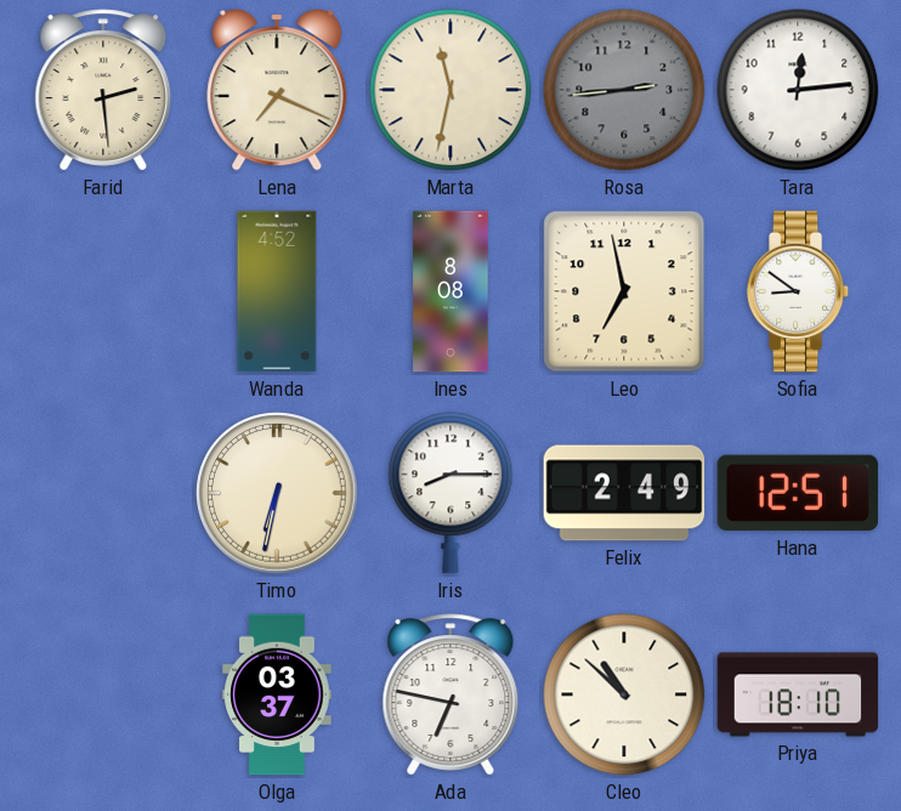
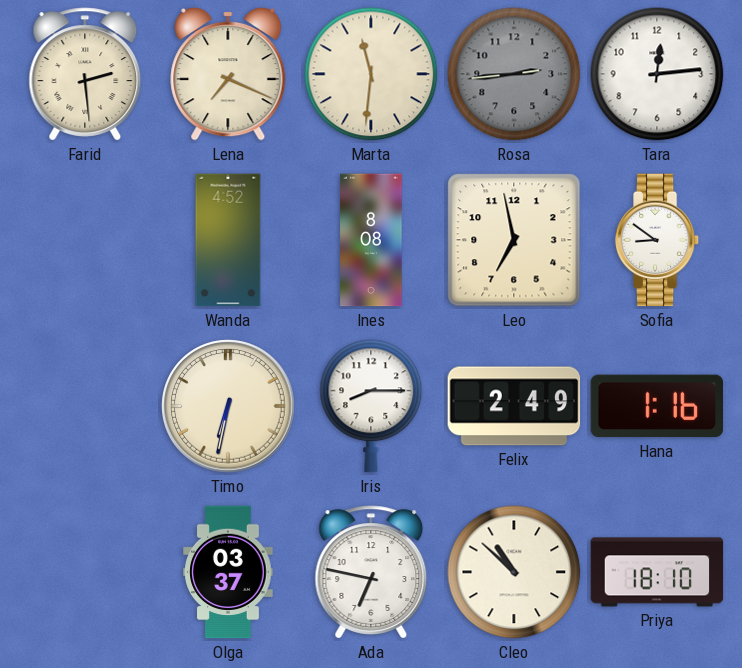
Marta: 11:32 -> 11:31 (371, 74)
Hana: 12:51 -> 1:16 (657, 406)
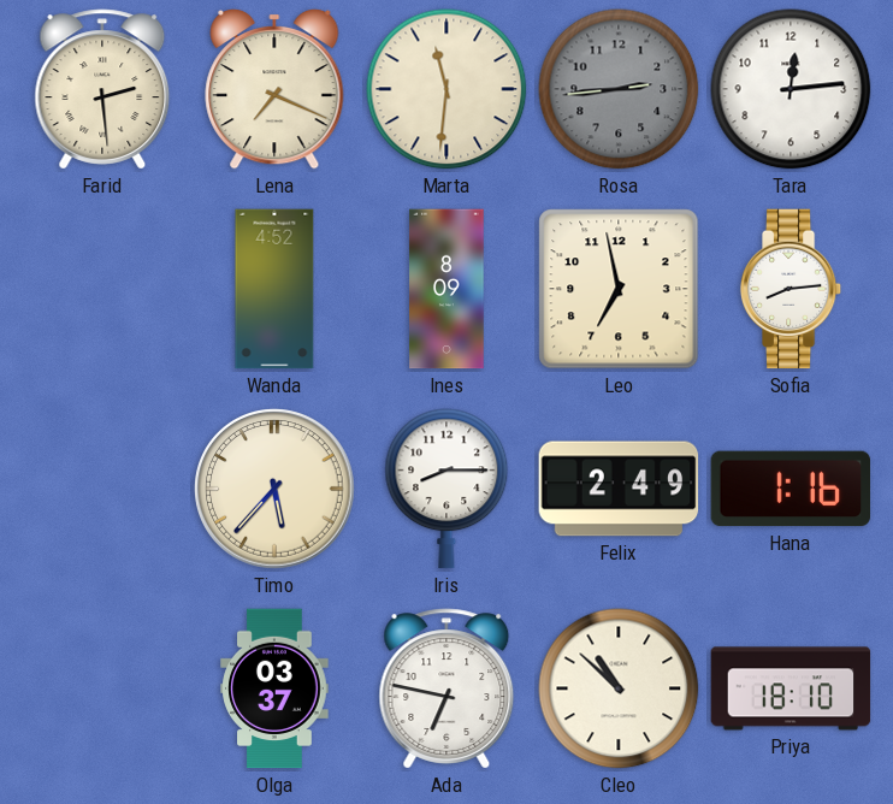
Ines: 8:08 -> 8:09 (446, 289)
Sofia: 8:51 -> 8:14 (791, 289)
Timo: 6:32 -> 5:37 (274, 489)
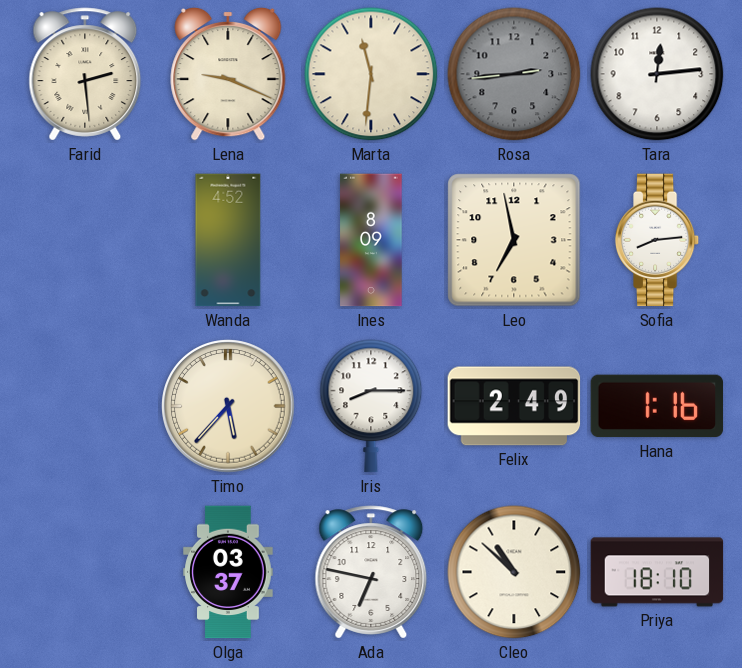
Lena: 7:19 -> 9:19 (228, 74)
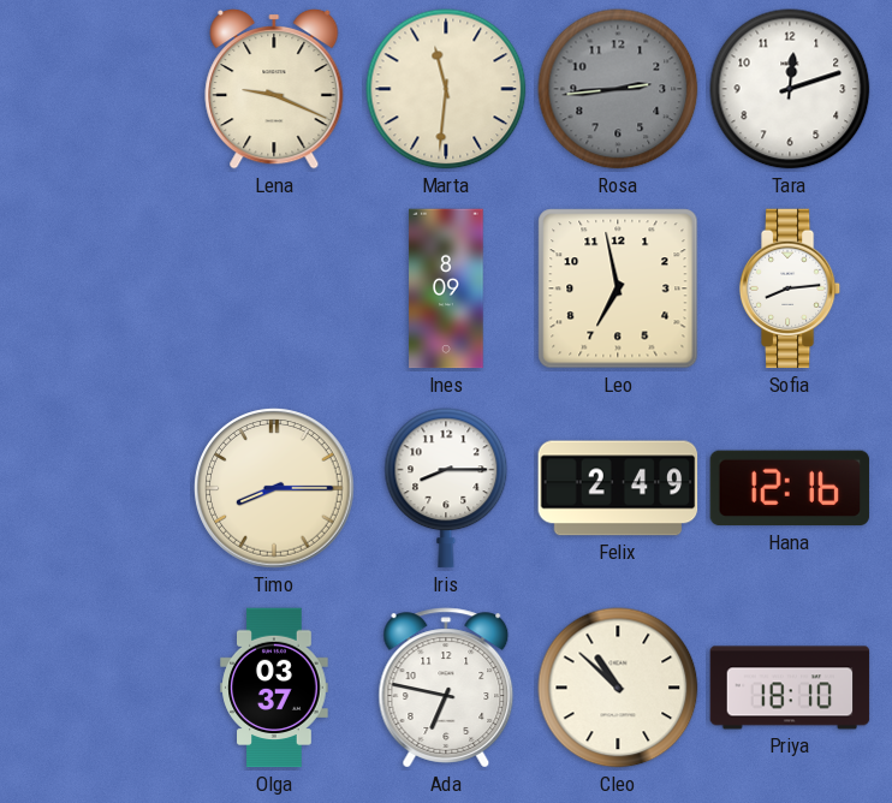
Farid: 2:29 -> none (85, 74)
Tara: 12:14 -> 12:12 (790, 89)
Wanda: 4:52 -> none (228, 240)
Timo: 5:37 -> 8:15 (274, 488)
Hana: 1:16 -> 12:16 (790, 488)
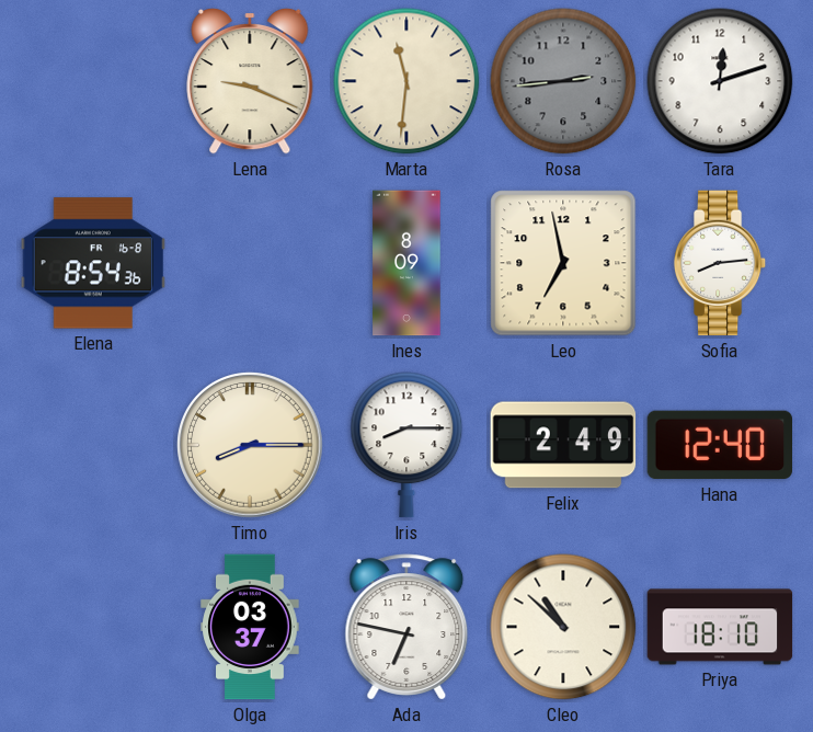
Elena: none -> 8:54 (93, 263)
Hana: 12:16 -> 12:40 (720, 445)
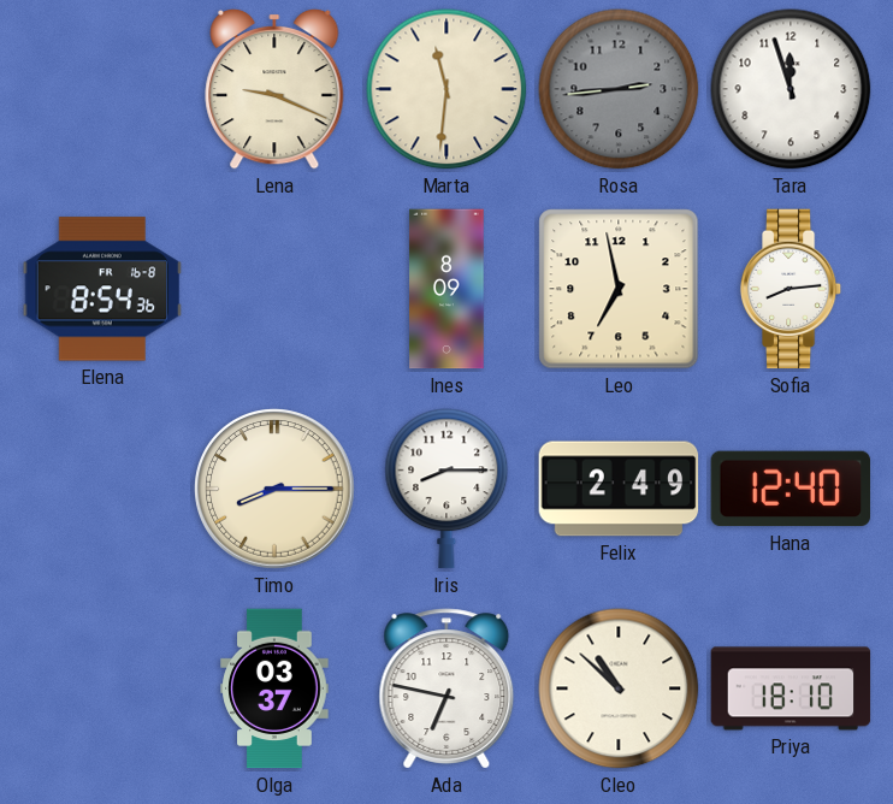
Tara: 12:12 -> 11:57 (791, 89)
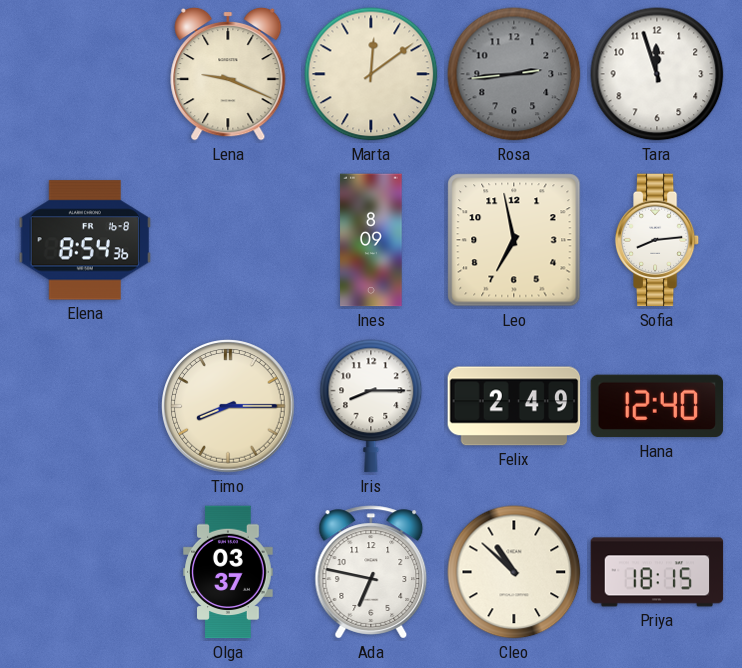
Marta: 11:31 -> 12:09 (371, 74)
Priya: 18:10 -> 18:15 (657, 572)
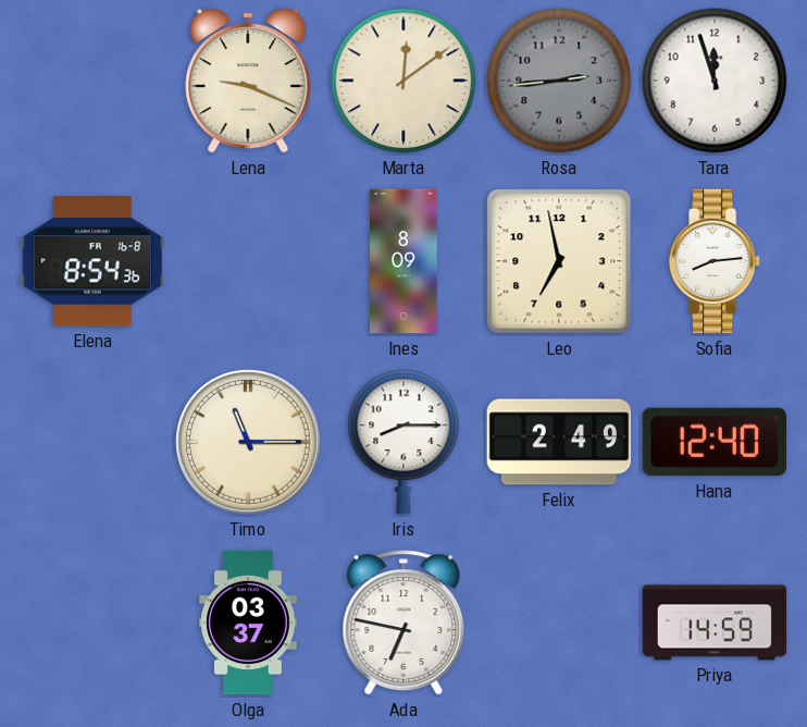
Timo: 8:15 -> 11:15 (248, 442)
Cleo: 10:52 -> none (514, 572)
Priya: 18:15 -> 14:59 (715, 623)
